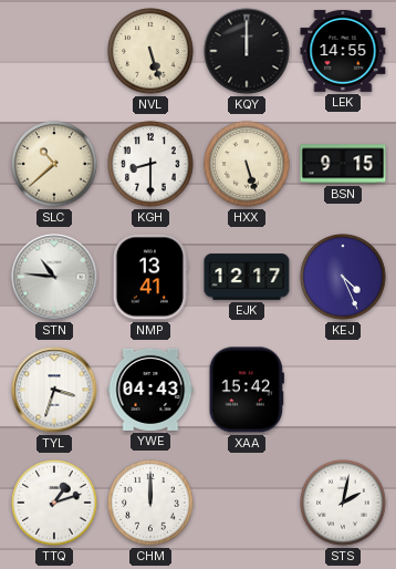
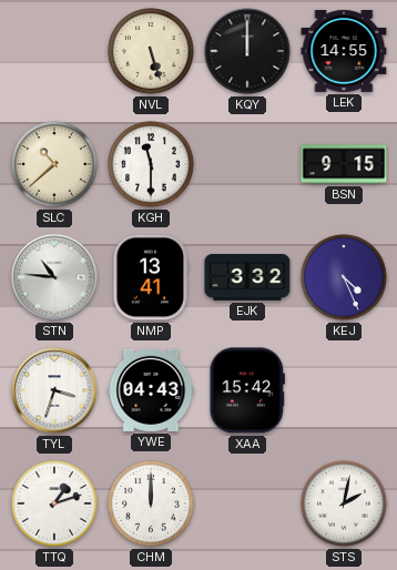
KGH: 8:30 -> 11:30 (151, 164)
HXX: 5:27 -> none (247, 164)
EJK: 12:17 -> 3:32 (247, 277)
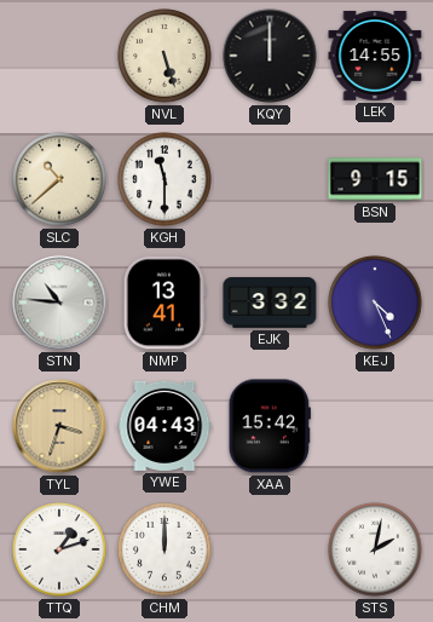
TYL dial: white -> champagne (59, 426)
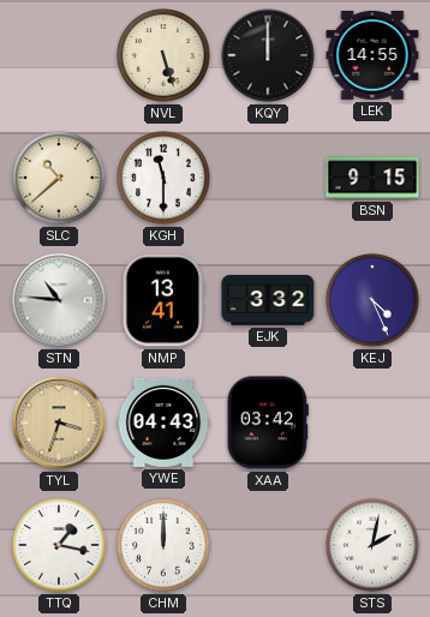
XAA: 15:42 -> 03:42 (268, 423)
TTQ: 1:12 -> 1:17 (59, 545)
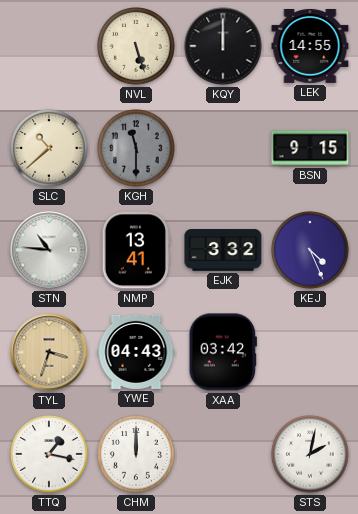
KGH dial: white -> grey (136, 148)
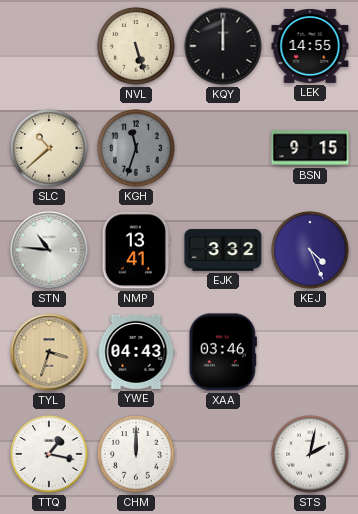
KGH: 11:30 -> 11:33 (136, 148)
XAA: 03:42 -> 03:46 (223, 352)
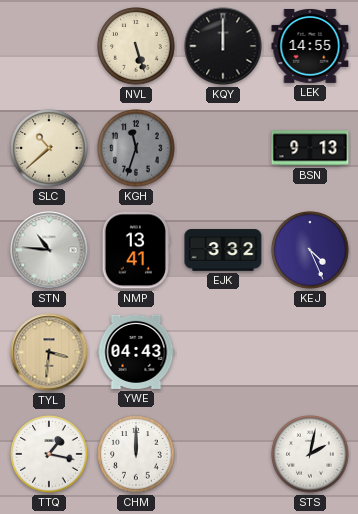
BSN: 9:15 -> 9:13 (310, 148)
TYL: 3:33 -> 3:31 (49, 352)
XAA: 03:46 -> none (223, 352)
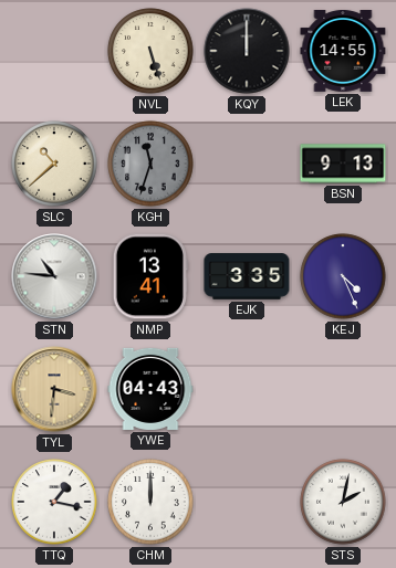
EJK: 3:32 -> 3:35 (247, 276)
